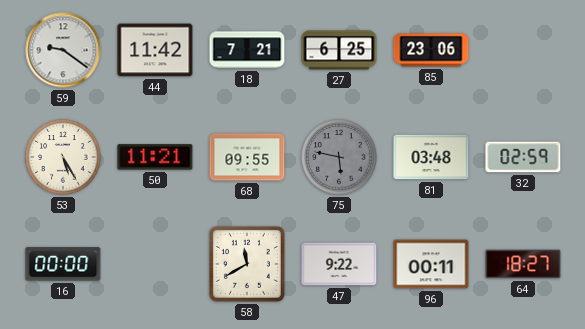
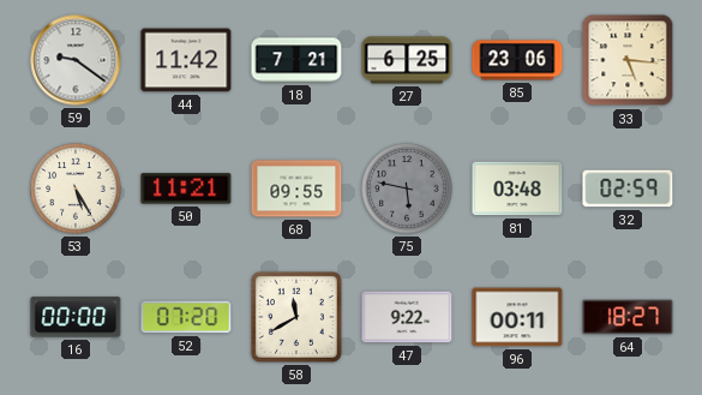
33: none -> 5:16 (628, 60)
52: none -> 07:20 (186, 317)
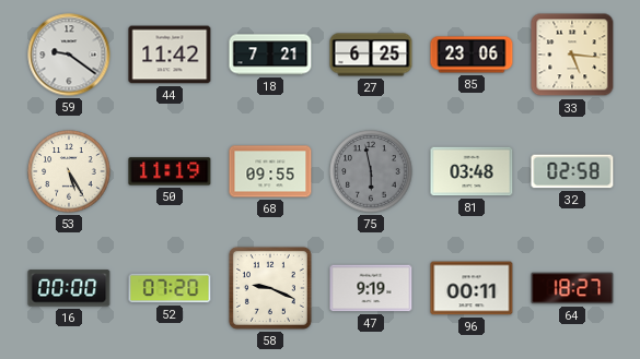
50: 11:21 -> 11:19 (170, 171)
75: 5:47 -> 5:58 (371, 171)
32: 02:59 -> 02:58 (572, 171)
58: 11:40 -> 9:19 (270, 288)
47: 9:22 -> 9:19 (371, 288)
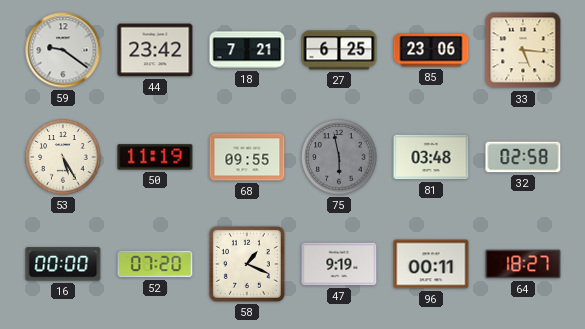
44: 11:42 -> 23:42 (155, 50)
58: 9:19 -> 1:19 (247, 264)
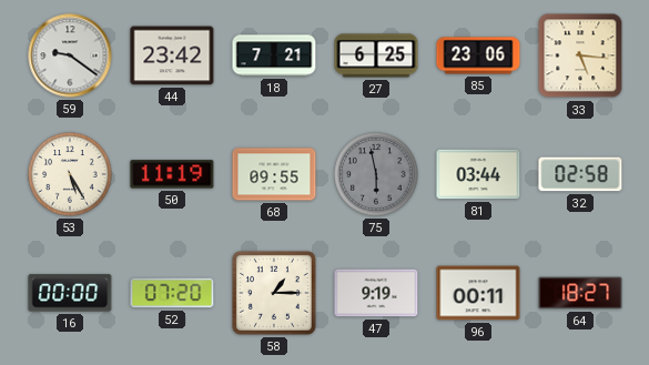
81: 03:48 -> 03:44 (478, 174)
58: 1:19 -> 1:15 (274, 293)
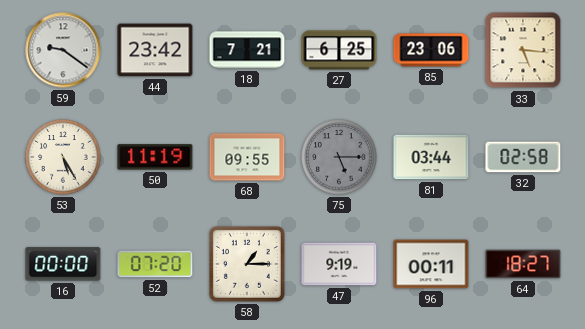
75: 5:58 -> 5:15 (339, 157)
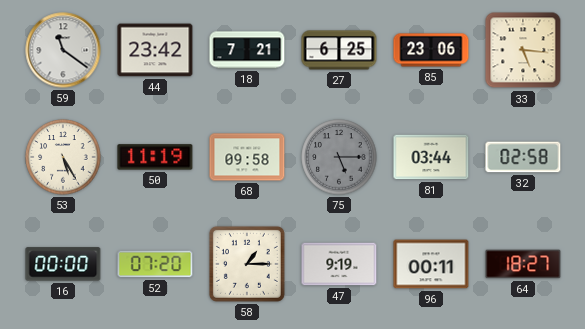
59: 9:21 -> 11:21 (63, 50)
68: 09:55 -> 09:58 (247, 157)
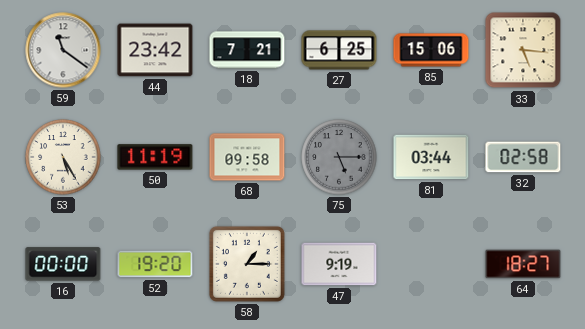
85: 23:06 -> 15:06 (431, 50)
52: 07:20 -> 19:20 (155, 264)
96: 00:11 -> none (431, 264)
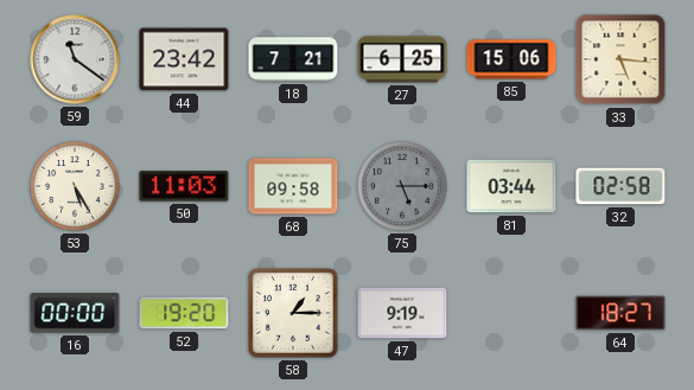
50: 11:19 -> 11:03 (184, 186)
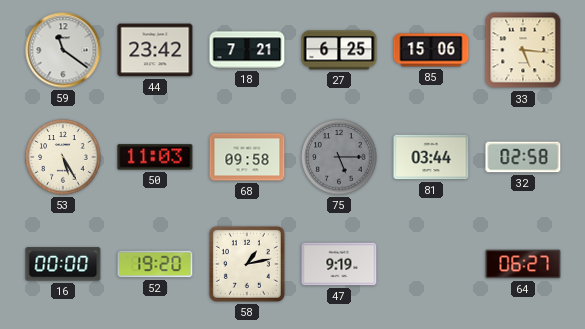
58: 1:15 -> 1:13 (247, 264)
64: 18:27 -> 06:27 (523, 264)
